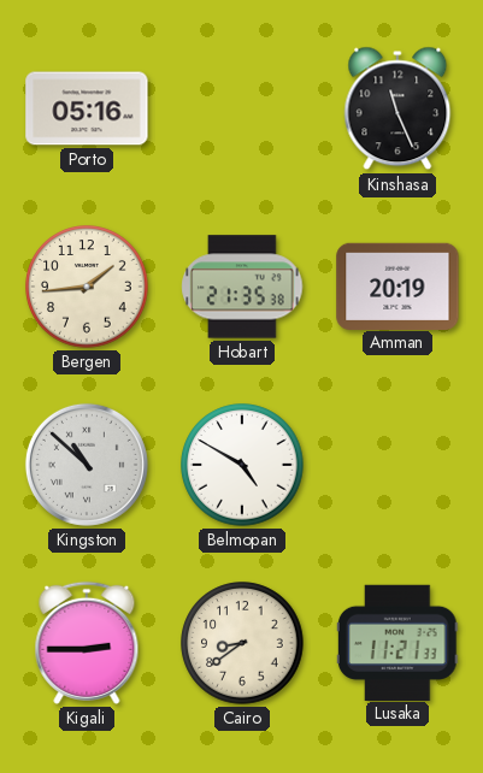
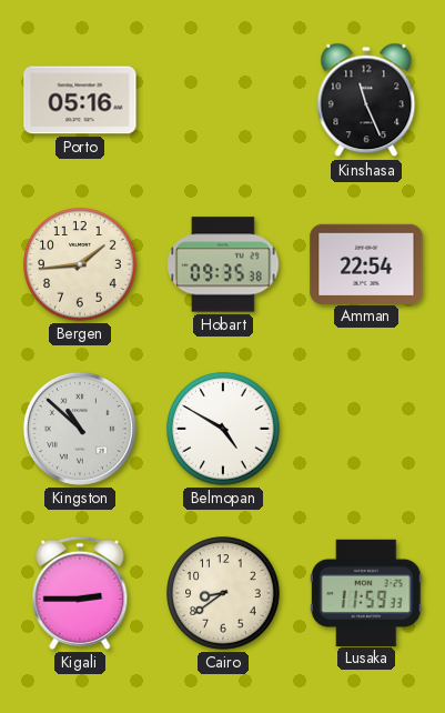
Hobart: 21:35 -> 09:35 (223, 264)
Amman: 20:19 -> 22:54 (366, 263)
Lusaka: 11:21 -> 11:59 (366, 592)
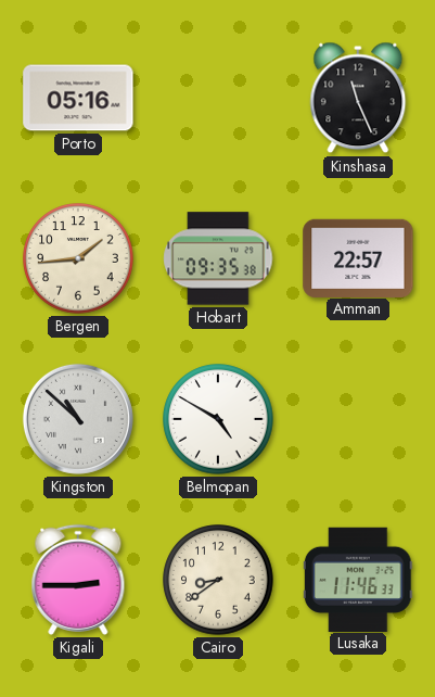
Amman: 22:54 -> 22:57 (358, 257)
Lusaka: 11:59 -> 11:46 (358, 579)
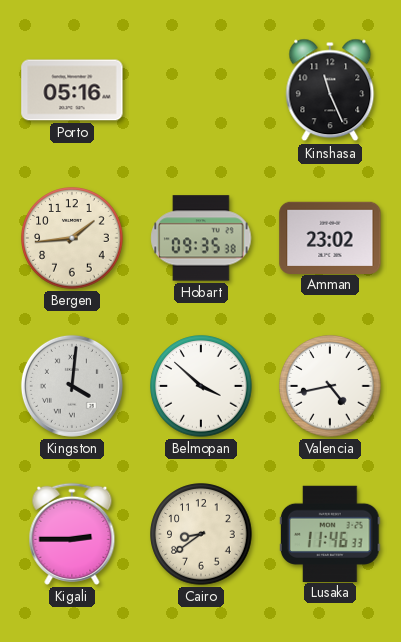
Amman: 22:57 -> 23:02 (330, 237)
Kingston: 10:52 -> 4:01 (72, 386)
Belmopan: 4:50 -> 3:52 (201, 386)
Valencia: none -> 4:43 (330, 386)
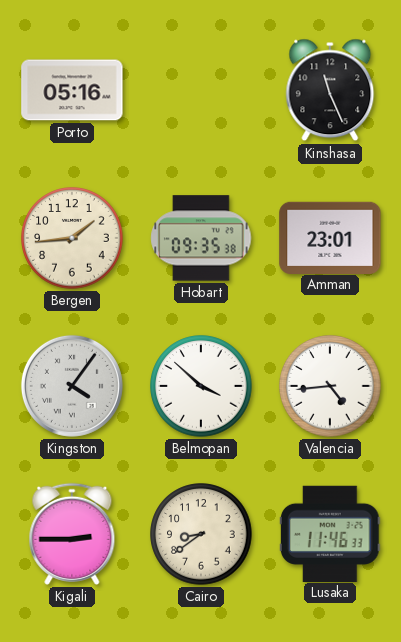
Amman: 23:02 -> 23:01 (330, 237)
Kingston: 4:01 -> 4:06 (72, 386)
Valencia: 4:43 -> 4:44 (330, 386)
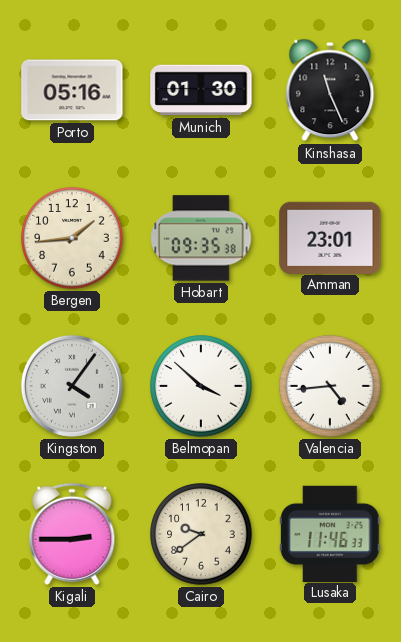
Munich: none -> 01:30 (201, 90)
Cairo: 8:39 -> 9:39 (201, 534)
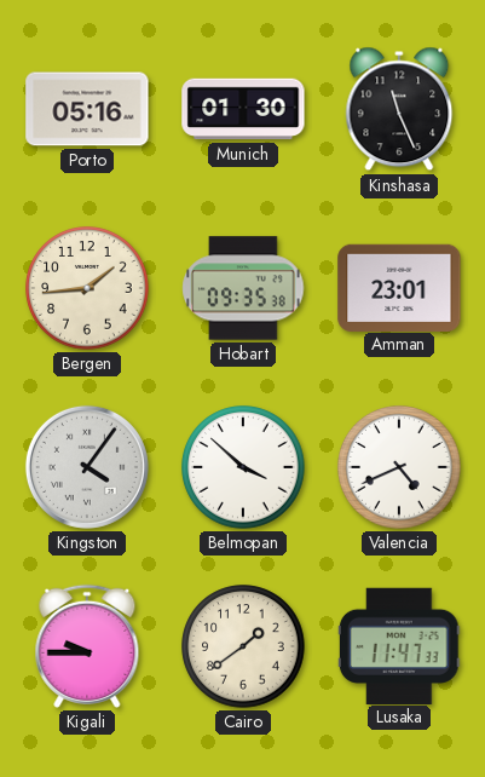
Valencia: 4:44 -> 4:41 (399, 467)
Kigali: 2:45 -> 9:45 (87, 646)
Cairo: 9:39 -> 1:39 (243, 646)
Lusaka: 11:46 -> 11:47 (399, 645)
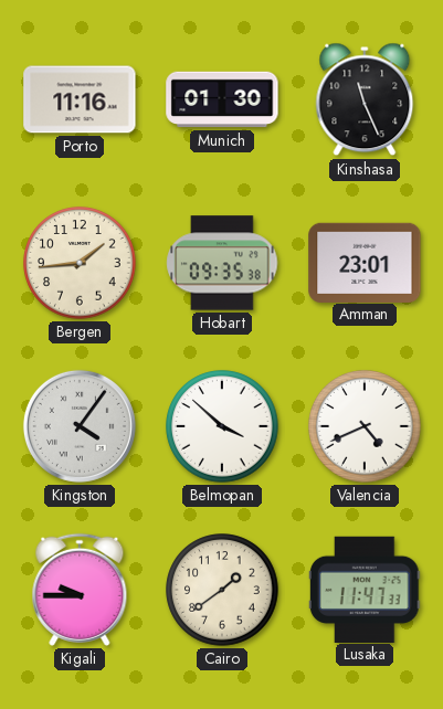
Porto: 05:16 -> 11:16 (80, 99)
